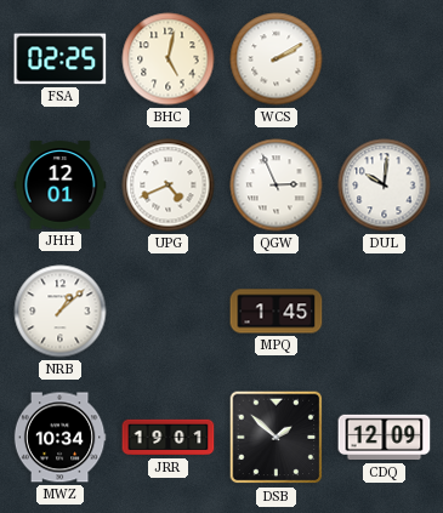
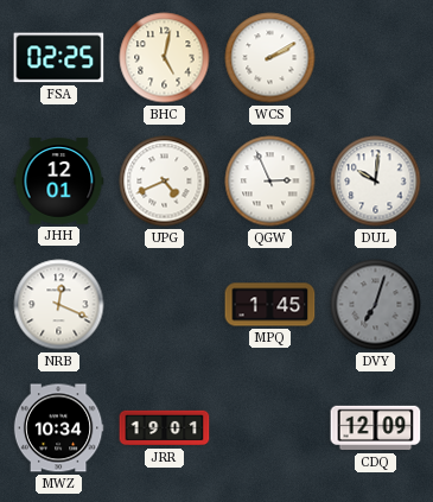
NRB: 1:08 -> 12:19 (59, 305)
DVY: none -> 7:03 (376, 305)
DSB: 1:52 -> none (277, 438)
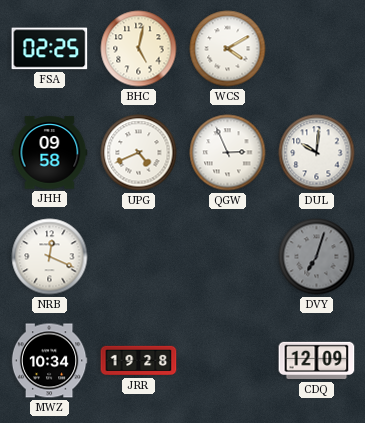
WCS: 2:10 -> 4:10 (228, 49)
JHH: 12:01 -> 09:58 (50, 153)
MPQ: 1:45 -> none (270, 305)
JRR: 19:01 -> 19:28 (139, 361)
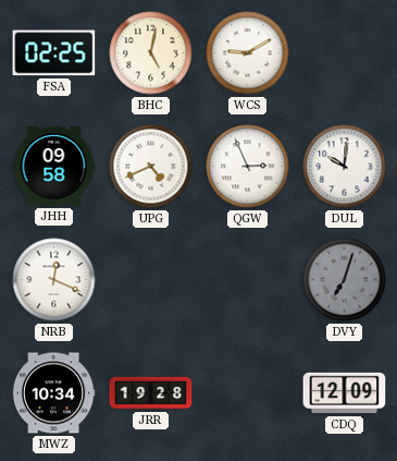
WCS: 4:10 -> 9:10 (248, 53)
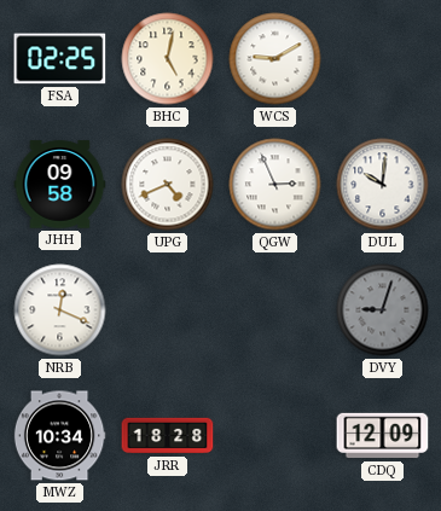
DVY: 7:03 -> 9:03 (383, 310)
JRR: 19:28 -> 18:28 (168, 436)
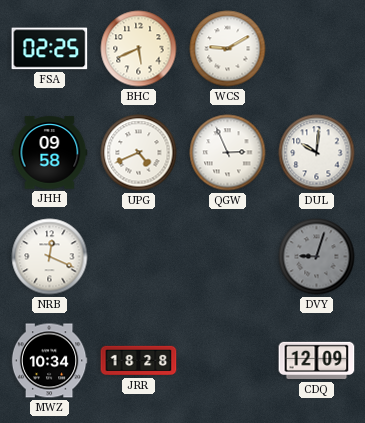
BHC: 5:02 -> 5:41 (139, 49)
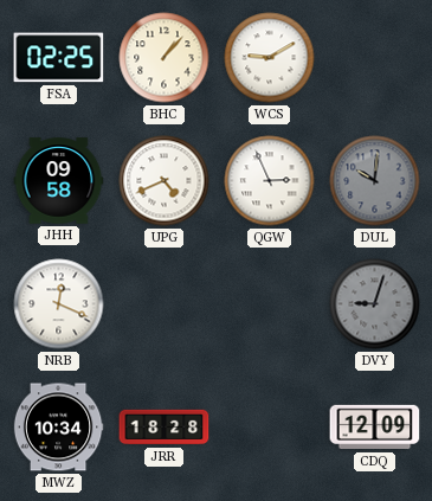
BHC: 5:41 -> 1:07 (165, 58)
DUL dial: white -> grey (375, 181)
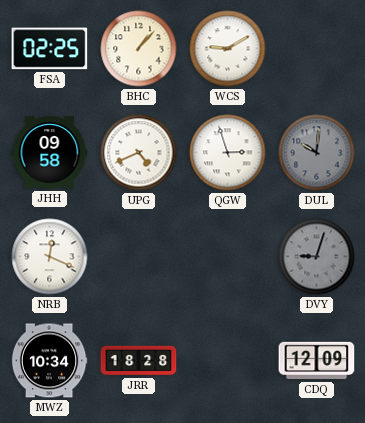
QGW: 2:56 -> 2:57 (228, 153)
